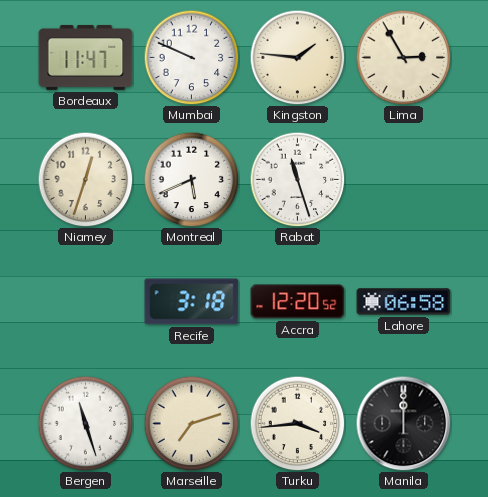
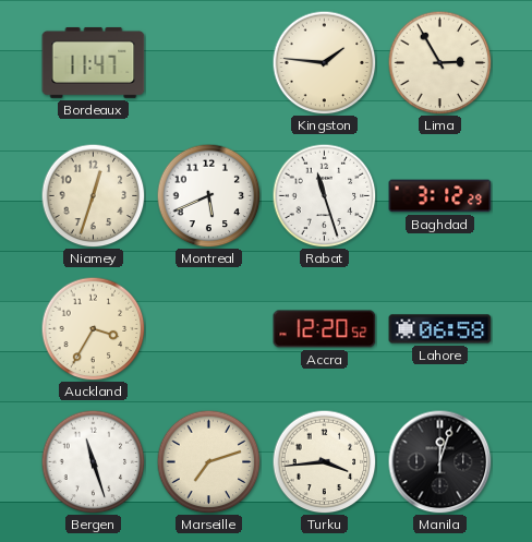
Mumbai: 9:49 -> none (191, 57)
Baghdad: none -> 3:12 (440, 196)
Auckland: none -> 3:35 (93, 328)
Recife: 3:18 -> none (192, 302)
Manila: 12:00 -> 12:03 (439, 461)
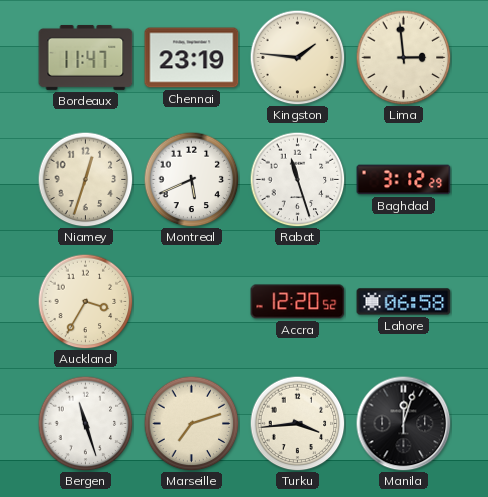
Chennai: none -> 23:19 (192, 58)
Lima: 2:55 -> 2:59 (403, 57)
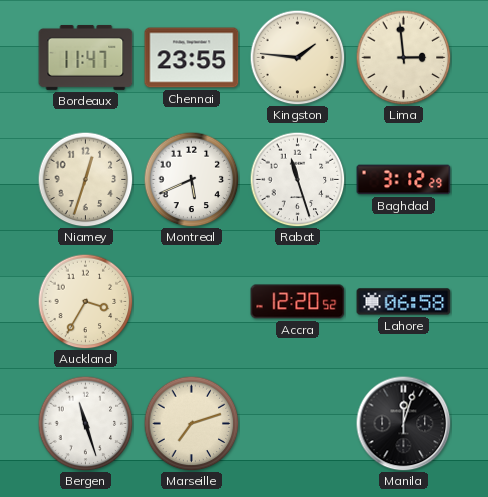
Chennai: 23:19 -> 23:55 (192, 58)
Turku: 3:44 -> none (297, 423)
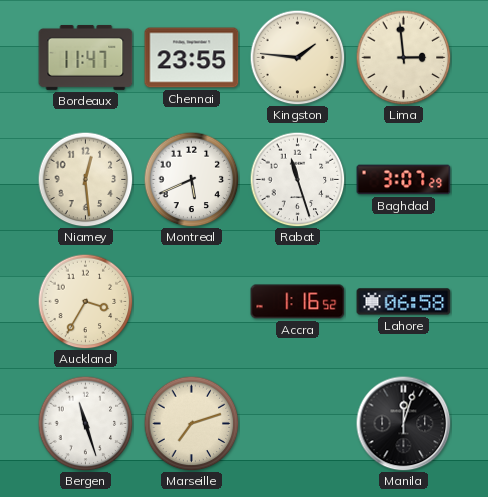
Niamey: 12:33 -> 12:29 (85, 179)
Baghdad: 3:12 -> 3:07 (404, 180)
Accra: 12:20 -> 1:16 (298, 302)
